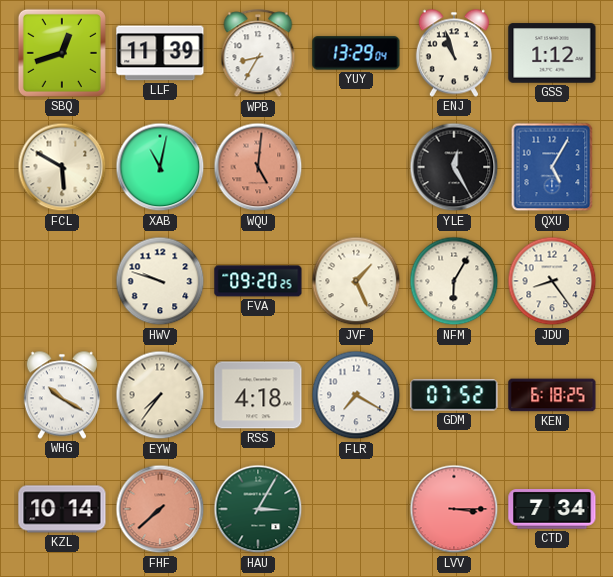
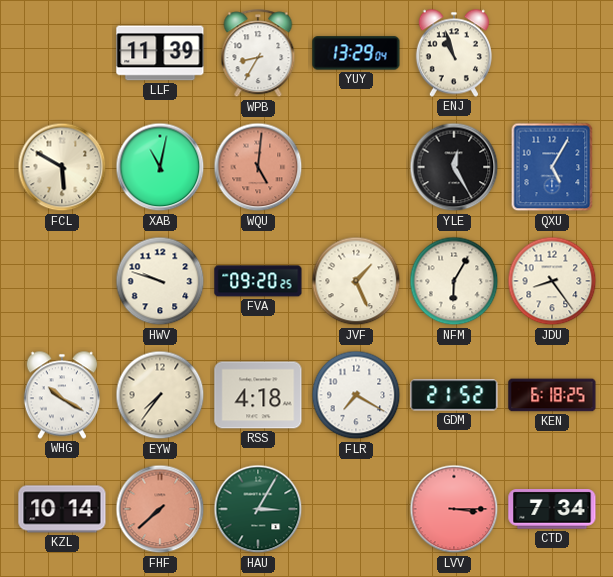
SBQ: 12:42 -> none (62, 53)
GSS: 1:12 -> none (552, 53)
GDM: 07:52 -> 21:52 (454, 395)
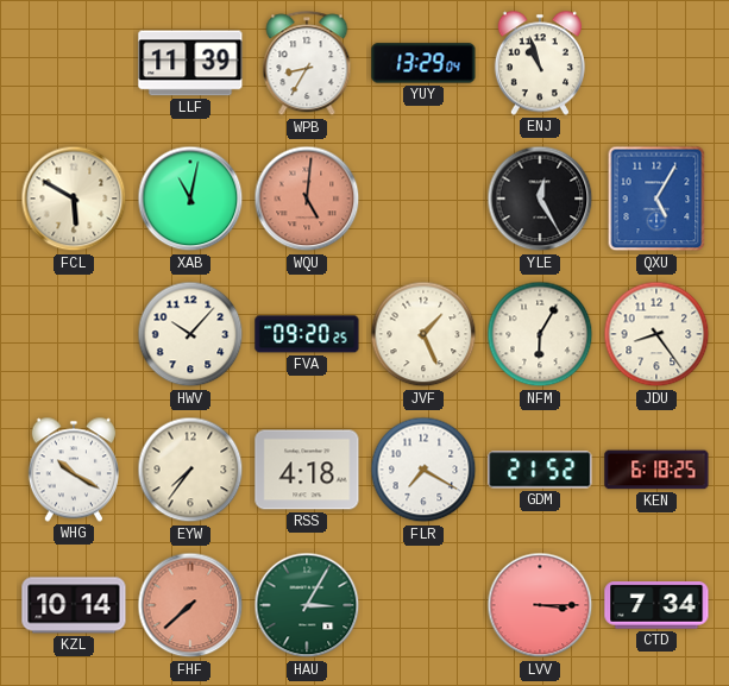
HWV: 9:48 -> 10:07 (190, 334)
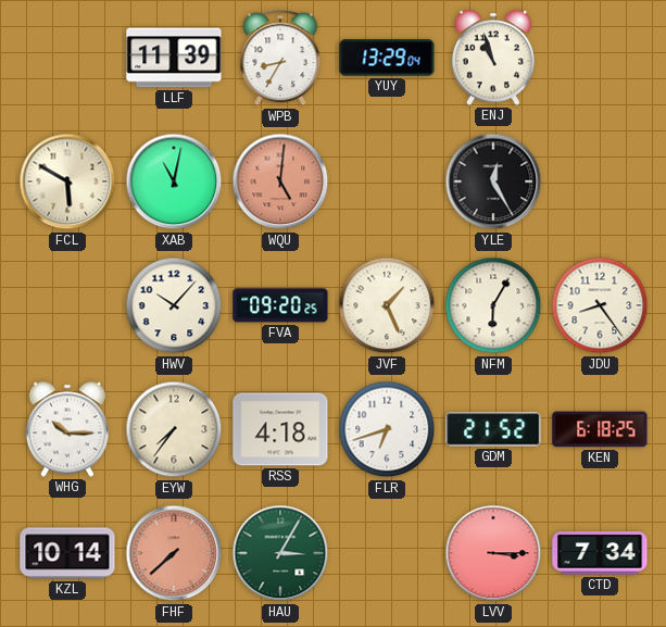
QXU: 5:05 -> none (656, 199)
WHG: 10:20 -> 10:15 (67, 429)
FLR: 7:20 -> 6:42 (387, 429)
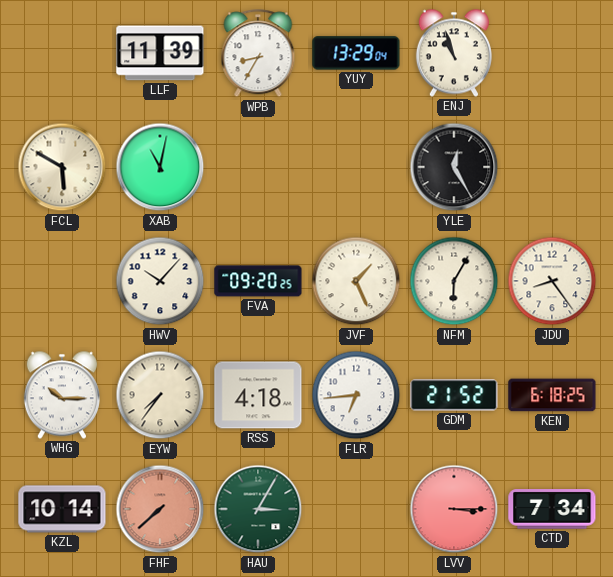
WQU: 5:01 -> none (280, 181)
FLR: 6:42 -> 6:44 (356, 395)
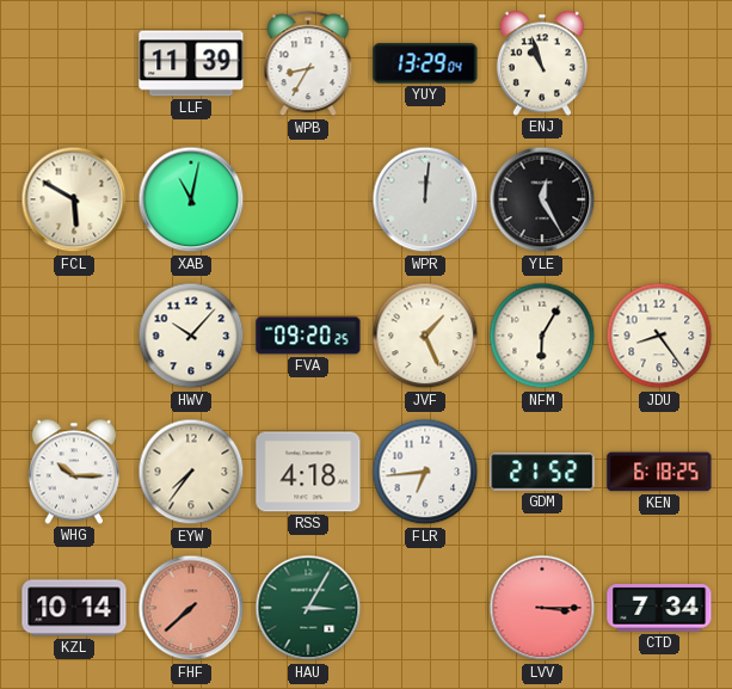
WPR: none -> 12:01 (425, 199)
